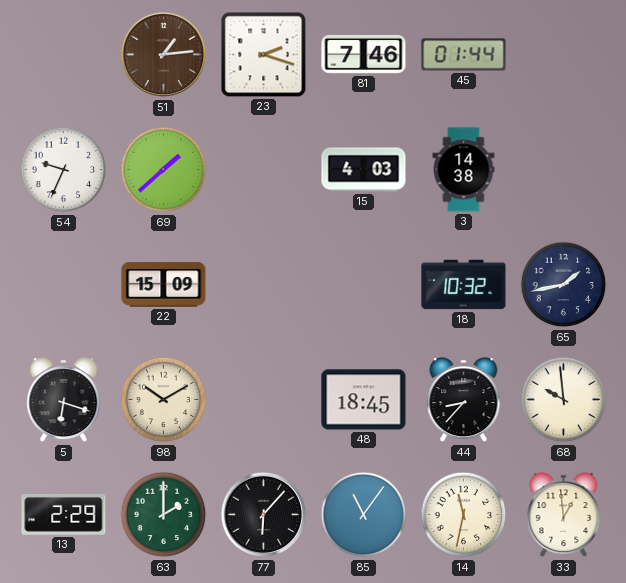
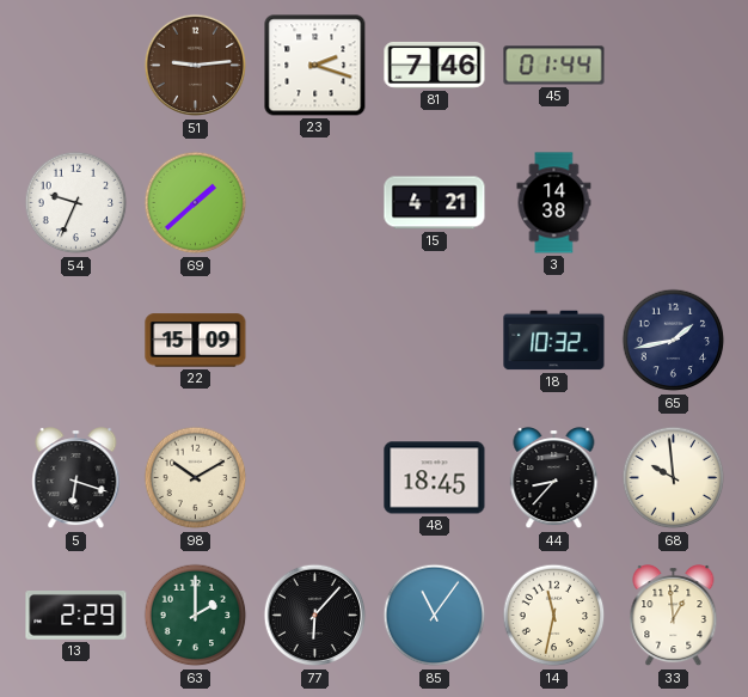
51: 1:14 -> 9:14 (196, 66)
15: 4:03 -> 4:21 (435, 203)
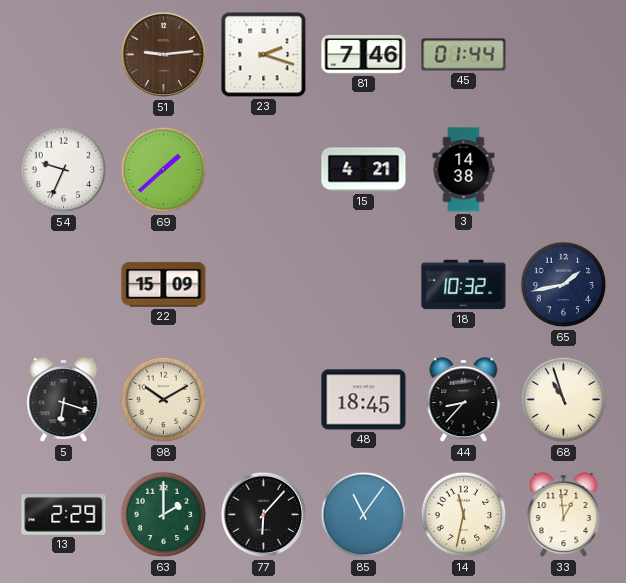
68: 9:59 -> 10:57 (564, 400)
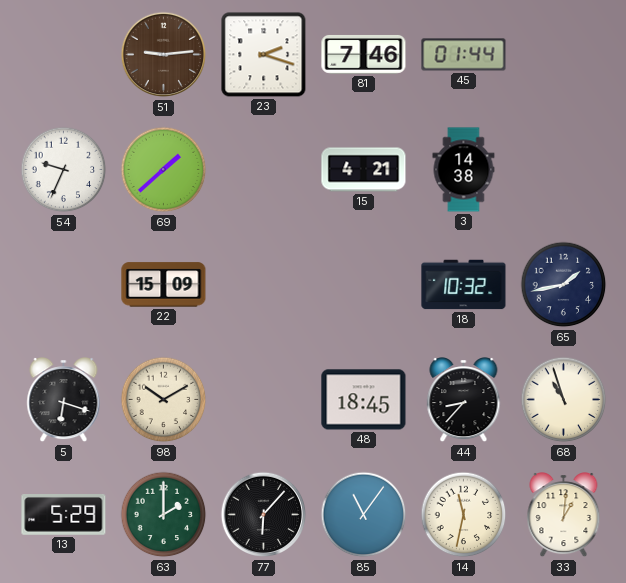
13: 2:29 -> 5:29 (64, 515)
33: 12:59 -> 1:01 (564, 516)
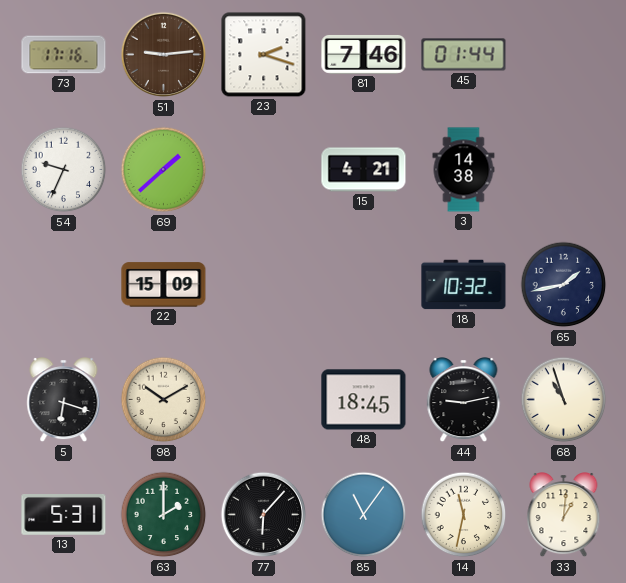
73: none -> 17:16 (64, 55)
44: 8:37 -> 9:13 (464, 401)
13: 5:29 -> 5:31 (64, 515)
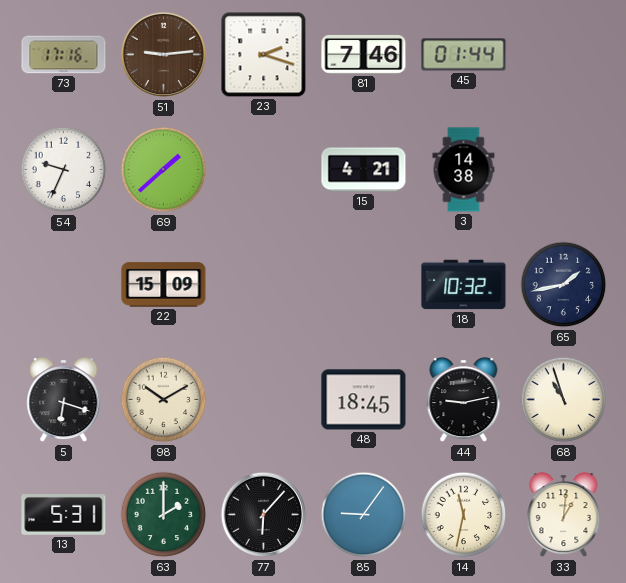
85: 11:06 -> 9:06 (364, 515)
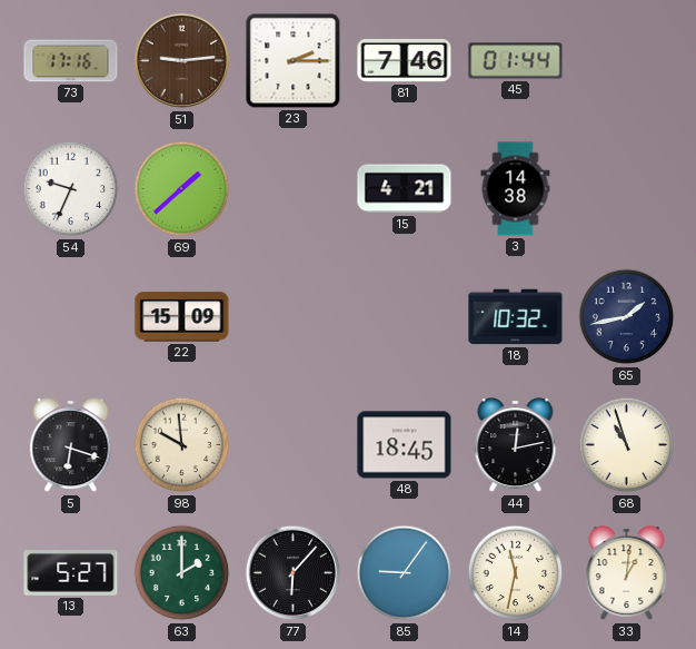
23: 2:18 -> 2:15 (294, 61)
98: 10:10 -> 9:59 (182, 445)
44: 9:13 -> 12:13 (516, 446)
13: 5:31 -> 5:27 (71, 573)
